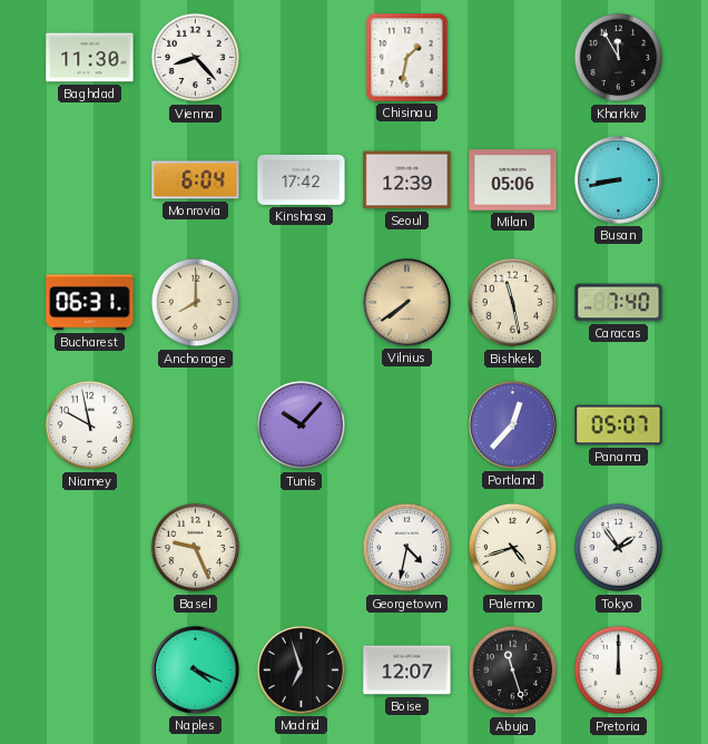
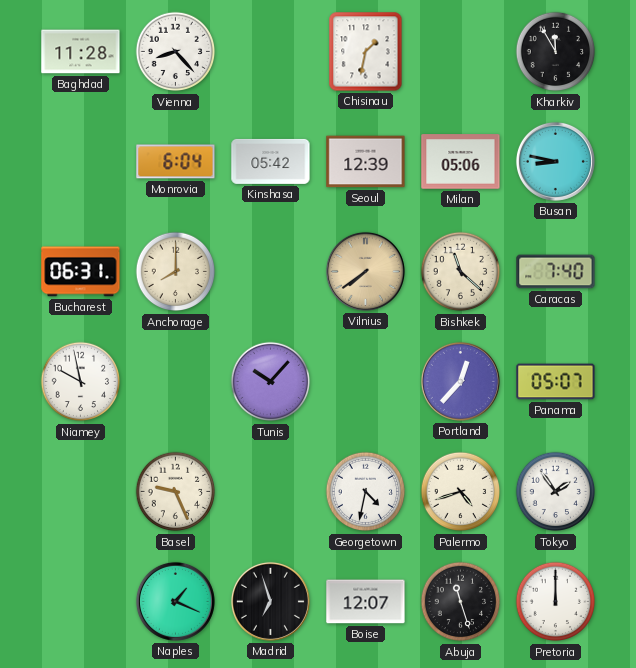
Baghdad: 11:30 -> 11:28 (81, 52)
Kinshasa: 17:42 -> 05:42 (271, 161)
Busan: 8:43 -> 8:47 (555, 161)
Bishkek: 11:28 -> 11:22 (461, 272)
Naples: 4:19 -> 1:19 (175, 601)
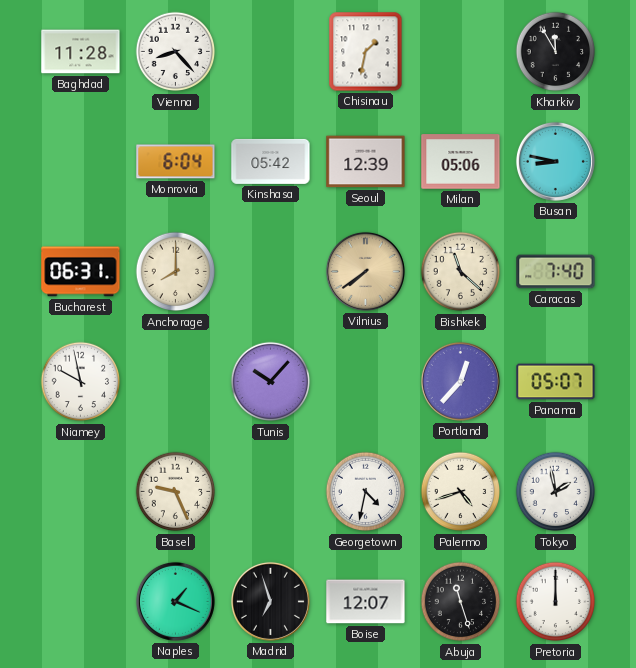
Tokyo: 1:54 -> 1:58 (556, 492)
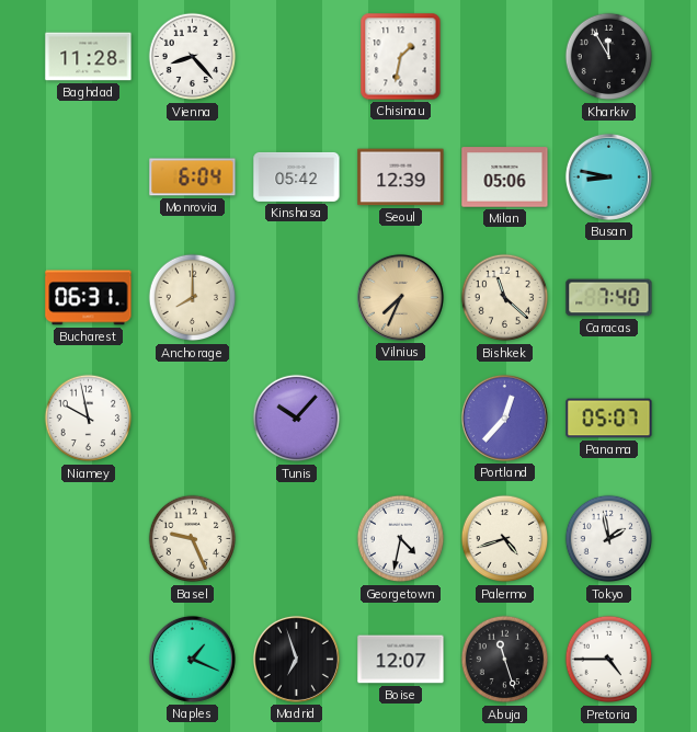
Vilnius: 7:39 -> 7:34 (400, 297)
Pretoria: 12:00 -> 4:45 (609, 660)
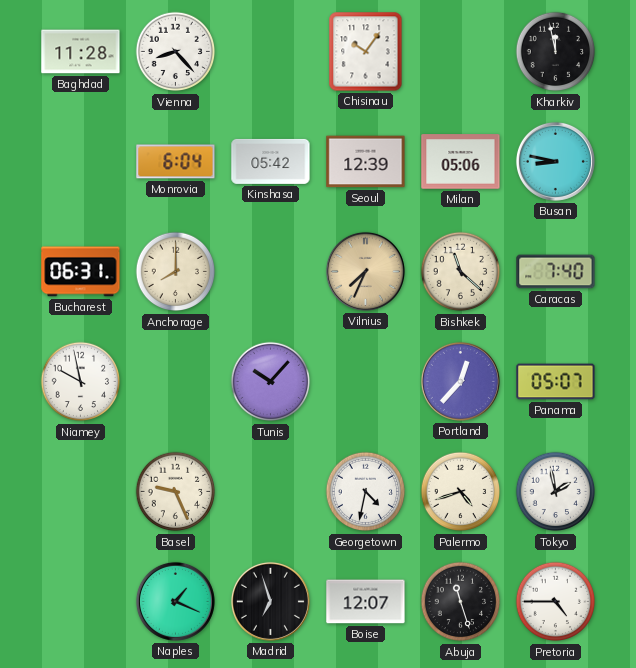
Chisinau: 1:32 -> 10:06 (366, 52)
Kharkiv: 11:55 -> 11:58 (556, 52)
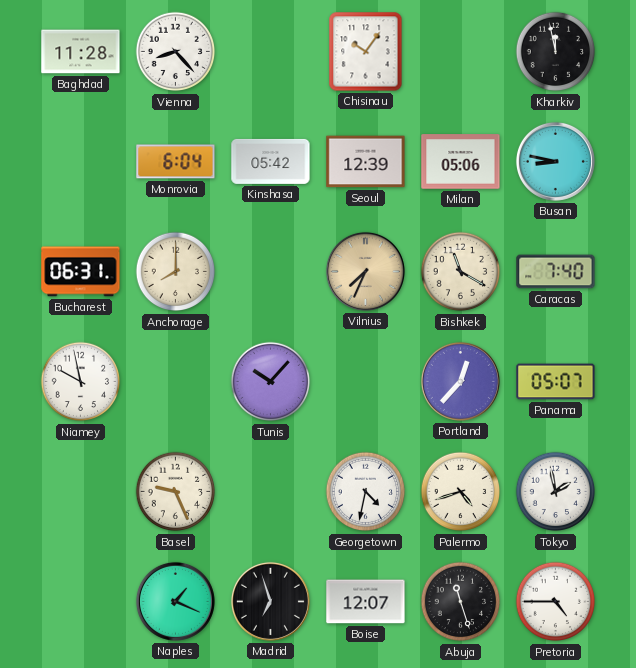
Bishkek: 11:22 -> 11:20 (461, 272)
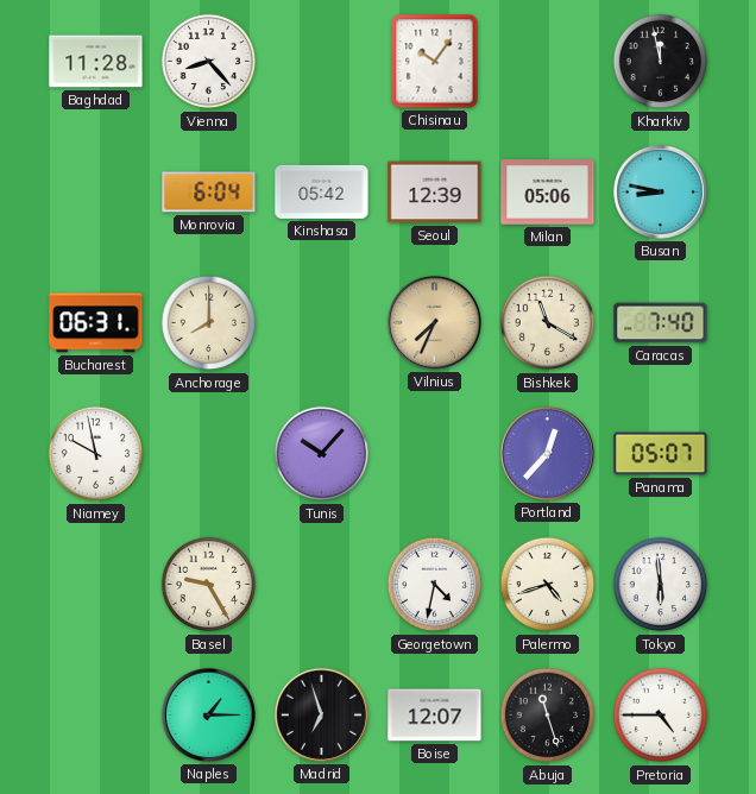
Basel: 9:26 -> 9:25 (209, 585)
Tokyo: 1:58 -> 5:59 (661, 585)
Naples: 1:19 -> 1:15 (208, 714)
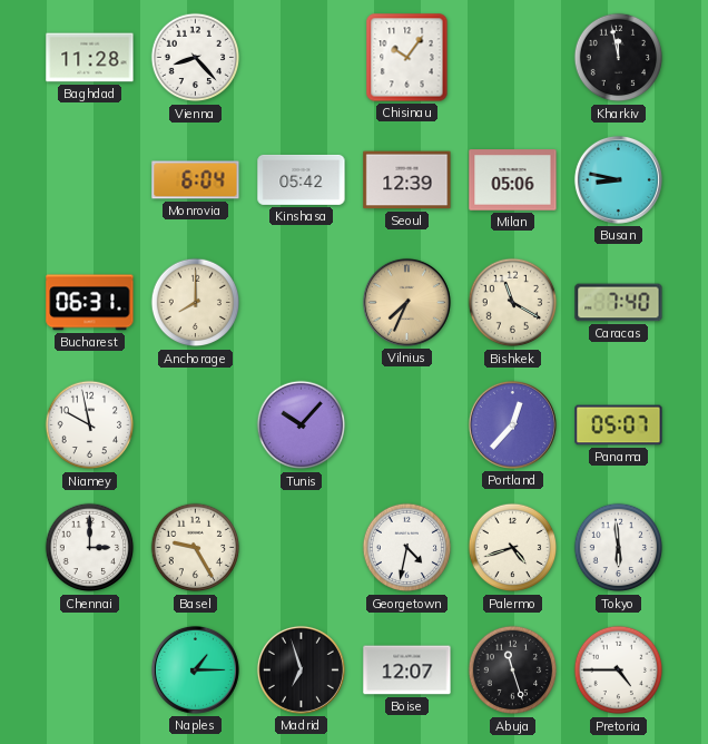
Chennai: none -> 3:00 (90, 548)
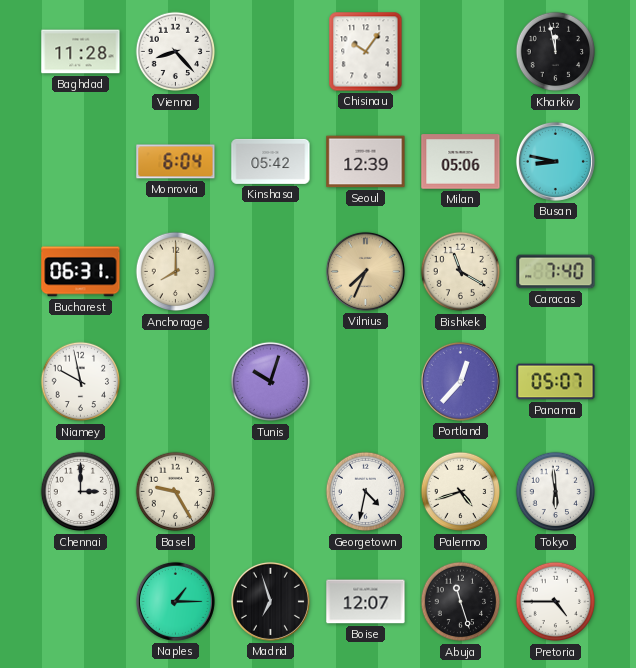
Tunis: 10:07 -> 10:03 (271, 382)
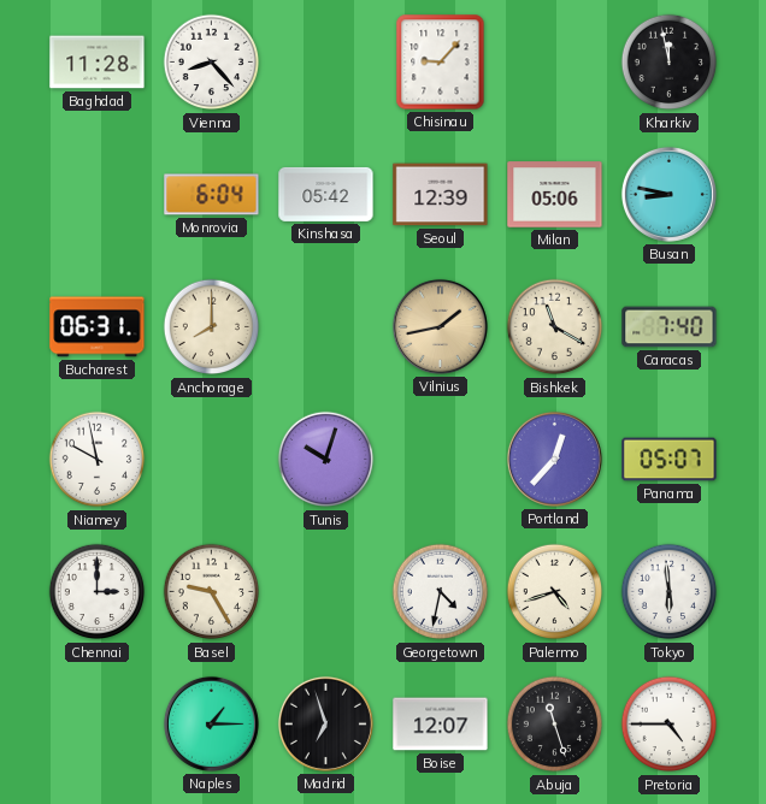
Chisinau: 10:06 -> 9:07 (441, 63)
Vilnius: 7:34 -> 1:43 (440, 326)
